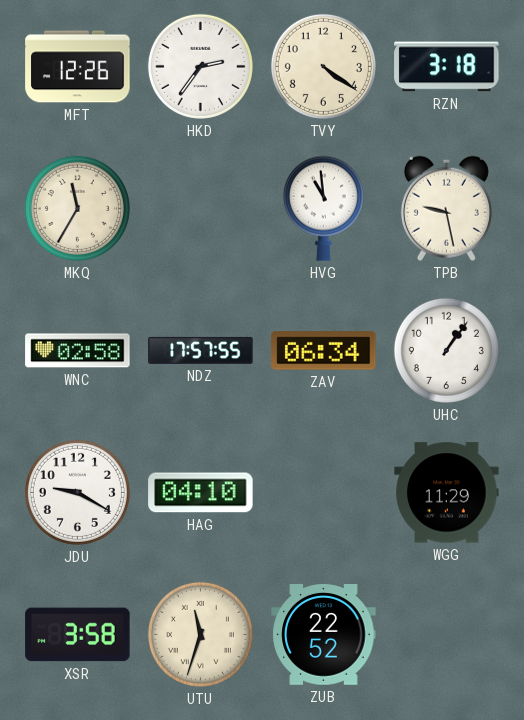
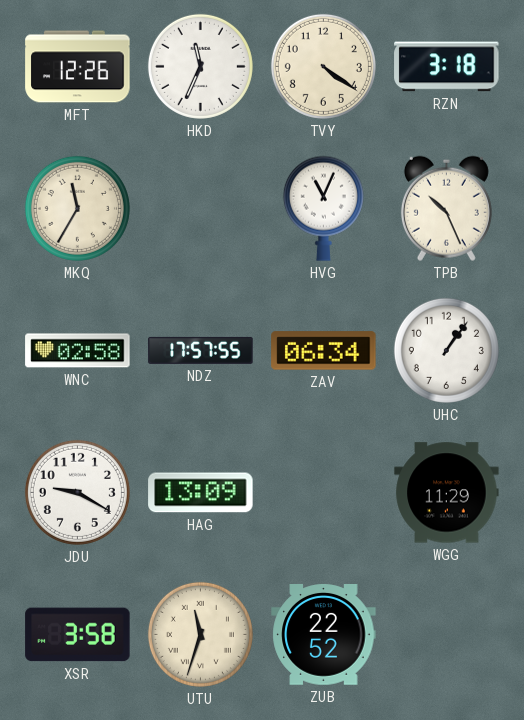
HKD: 2:36 -> 11:34 (200, 66)
HVG: 10:59 -> 11:04 (323, 208)
TPB: 9:28 -> 10:26 (446, 208)
HAG: 04:10 -> 13:09 (201, 493)
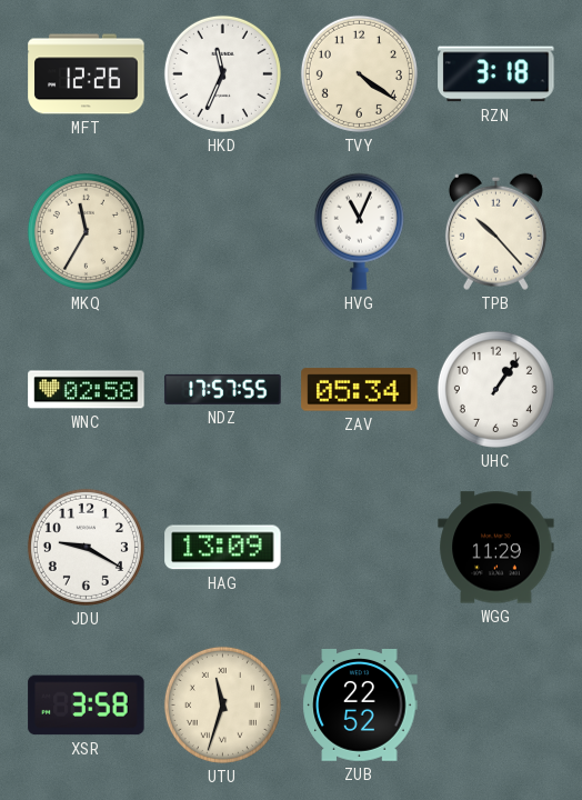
TPB: 10:26 -> 10:23 (495, 231)
ZAV: 06:34 -> 05:34 (360, 390)
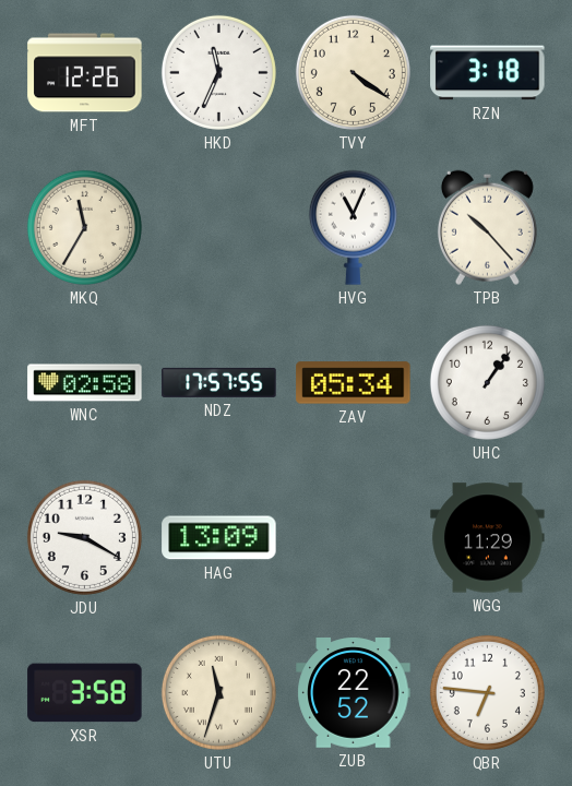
QBR: none -> 6:46 (487, 692)
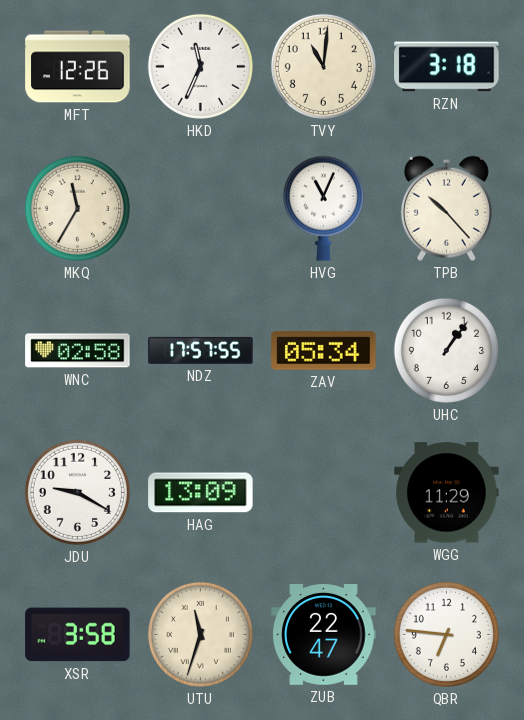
TVY: 4:21 -> 11:01 (323, 66)
ZUB: 22:52 -> 22:47 (324, 635)
